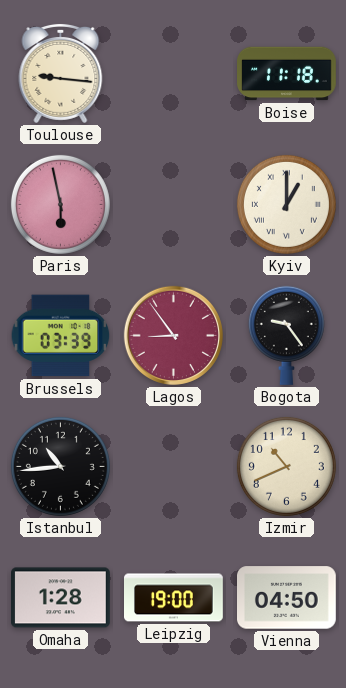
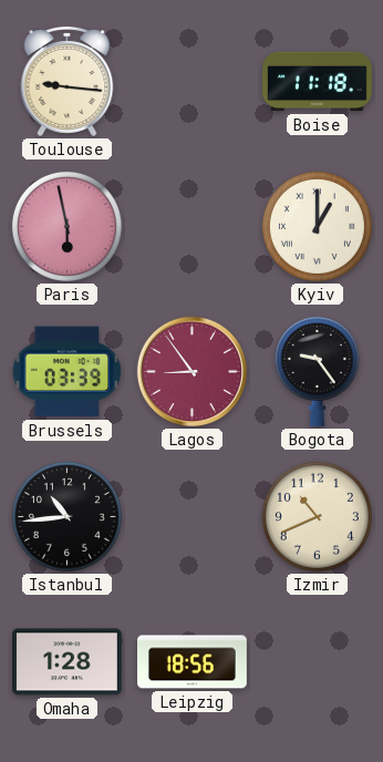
Leipzig: 19:00 -> 18:56 (193, 662)
Vienna: 04:50 -> none (287, 598)
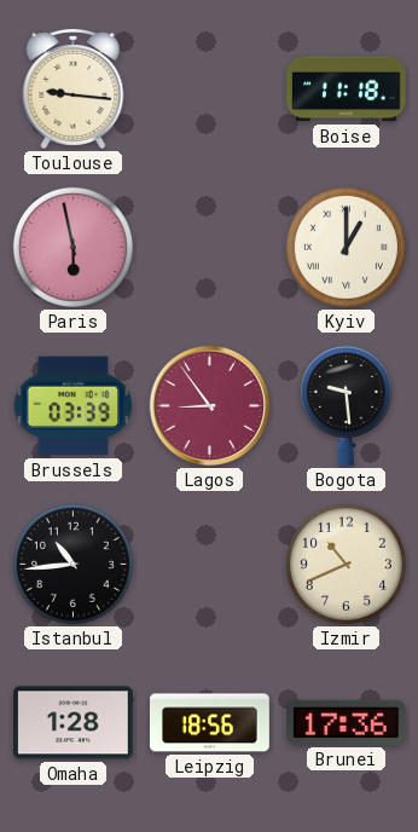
Bogota: 9:24 -> 9:29 (346, 405)
Brunei: none -> 17:36 (346, 722)
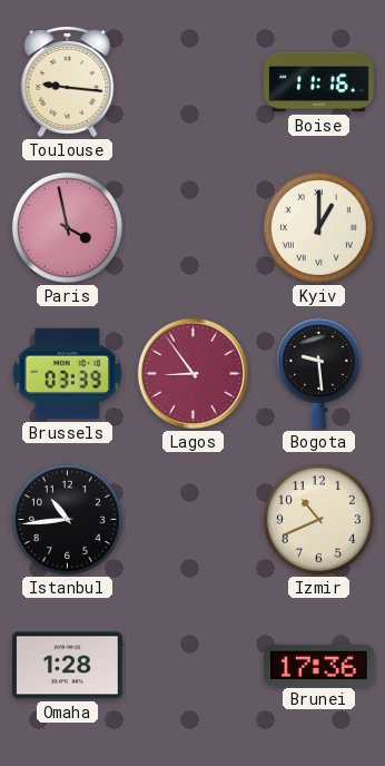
Boise: 11:18 -> 11:16 (319, 82)
Paris: 5:58 -> 3:58 (67, 227)
Leipzig: 18:56 -> none (210, 723)
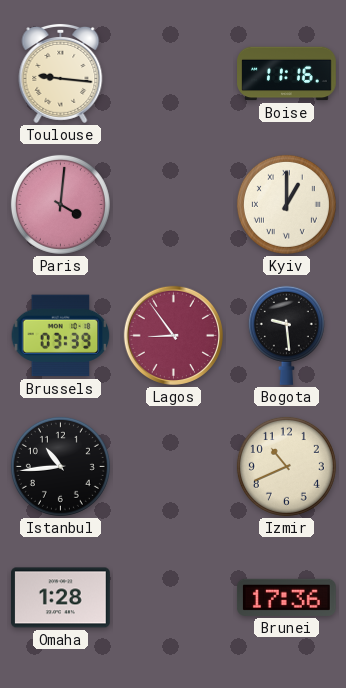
Paris: 3:58 -> 4:01 (60, 204)
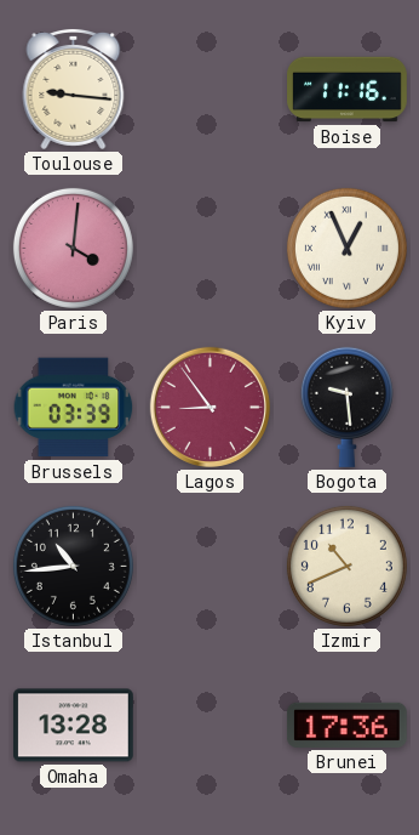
Kyiv: 1:00 -> 12:56 (346, 248)
Omaha: 1:28 -> 13:28 (74, 726)
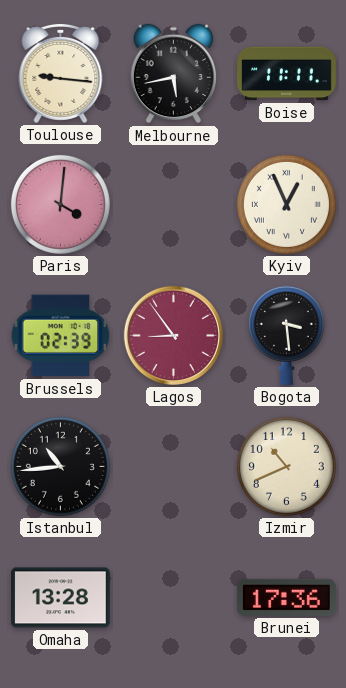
Melbourne: none -> 5:43 (173, 74)
Boise: 11:16 -> 11:11 (287, 74)
Brussels: 03:39 -> 02:39 (61, 336)
Bogota: 9:29 -> 3:29 (286, 335)
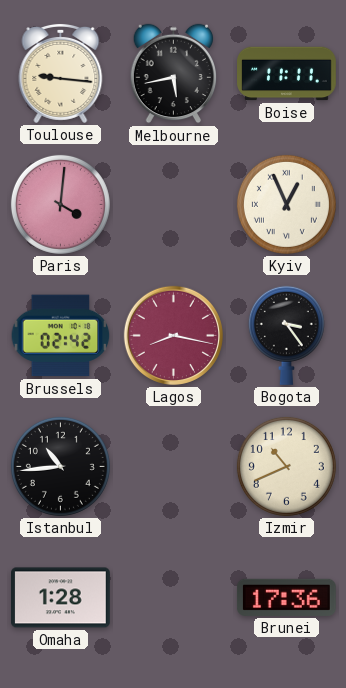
Brussels: 02:39 -> 02:42 (61, 336)
Lagos: 8:54 -> 8:17 (173, 335)
Bogota: 3:29 -> 3:24 (286, 335)
Omaha: 13:28 -> 1:28 (61, 598)
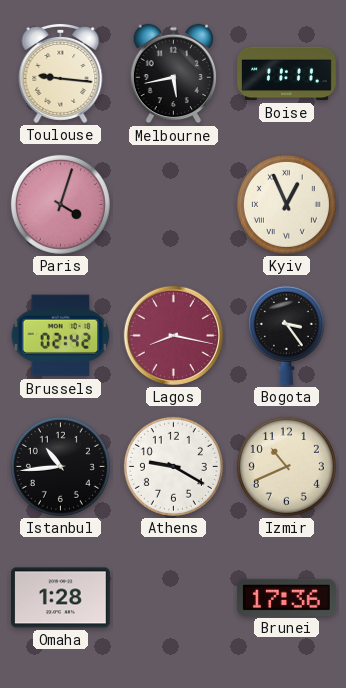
Paris: 4:01 -> 4:03 (60, 204)
Athens: none -> 9:20 (173, 466)
